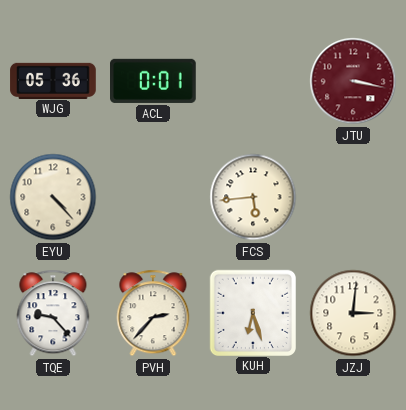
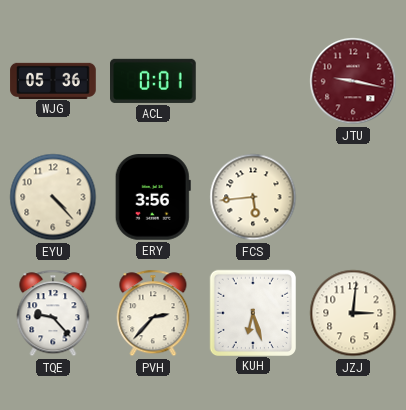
JTU: 3:17 -> 9:17 (353, 81)
ERY: none -> 3:56 (153, 198)
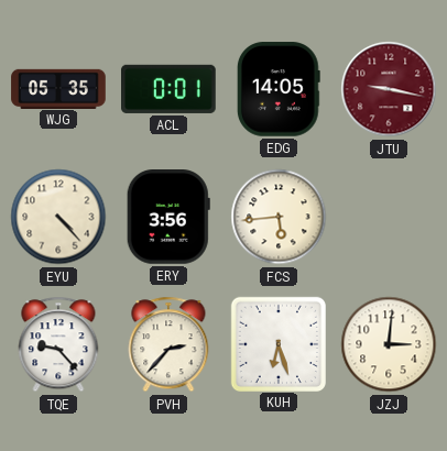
WJG: 05:36 -> 05:35 (58, 88)
EDG: none -> 14:05 (280, 89)
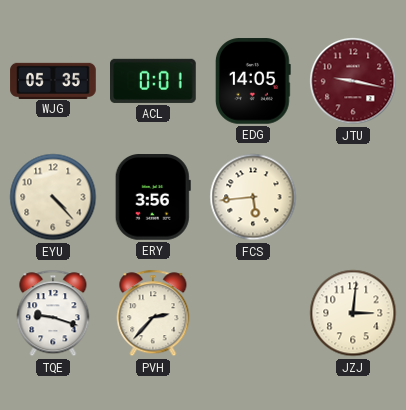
TQE: 9:23 -> 9:18 (53, 313)
KUH: 6:27 -> none (277, 343)
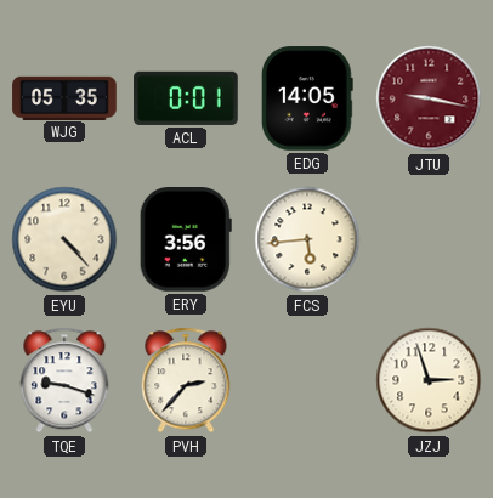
JZJ: 3:01 -> 2:57 (429, 380)
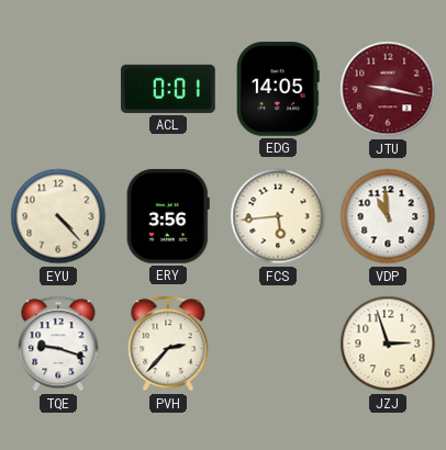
WJG: 05:35 -> none (64, 97)
VDP: none -> 10:59 (388, 216)
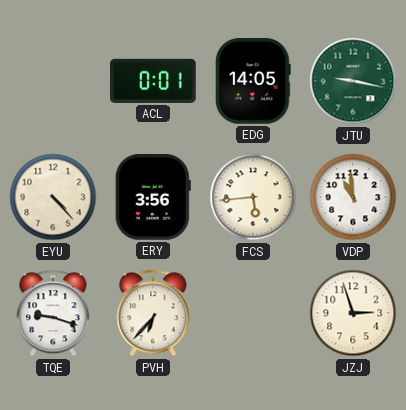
JTU dial: burgundy -> green (353, 81)
PVH: 2:37 -> 6:37 (153, 313)
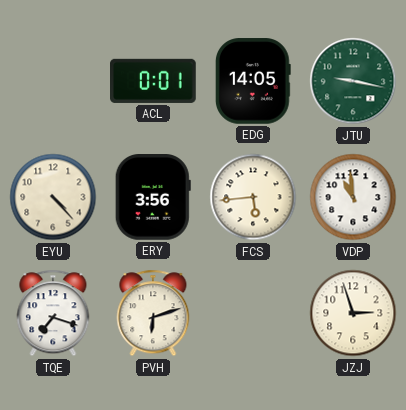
TQE: 9:18 -> 7:18 (53, 313)
PVH: 6:37 -> 6:12 (153, 313)
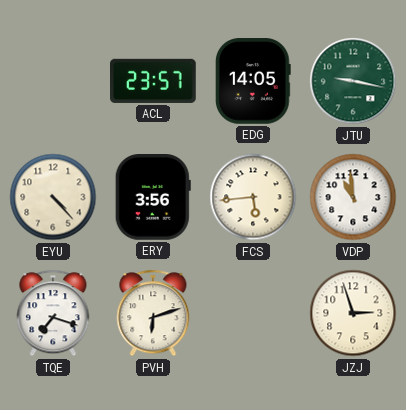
ACL: 0:01 -> 23:57 (154, 81)
